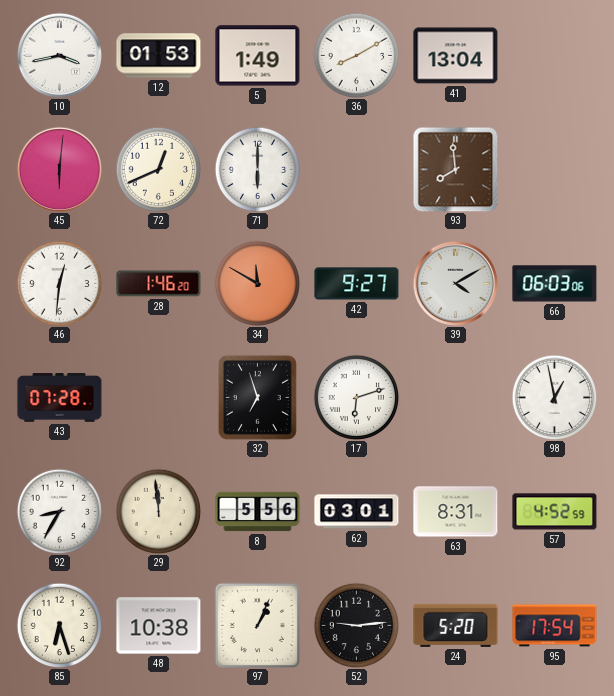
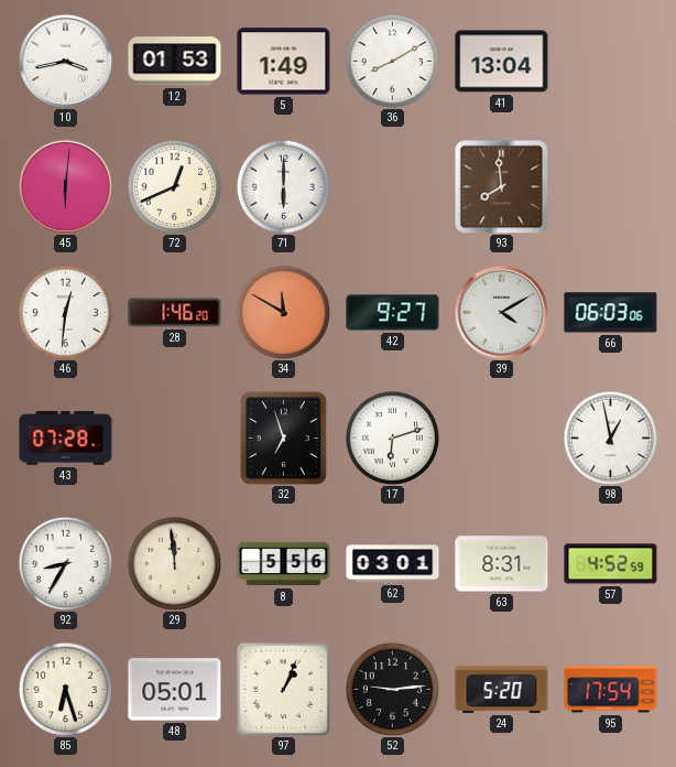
48: 10:38 -> 05:01 (175, 690)
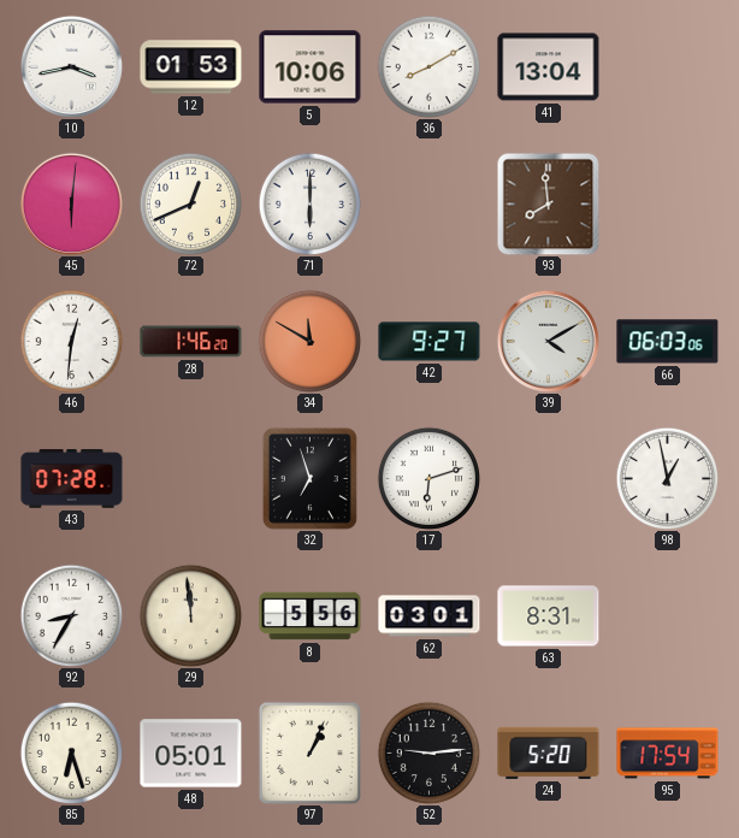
5: 1:49 -> 10:06 (311, 67)
57: 4:52 -> none (611, 564)
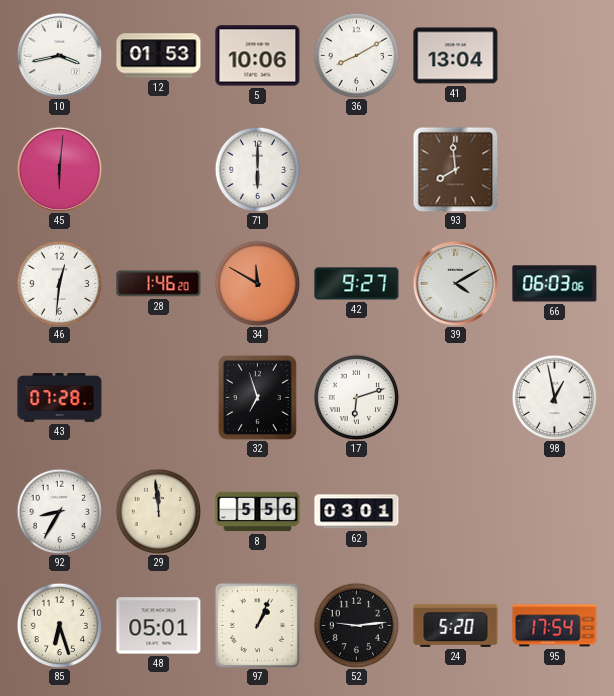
72: 12:41 -> none (190, 203)
63: 8:31 -> none (549, 616)
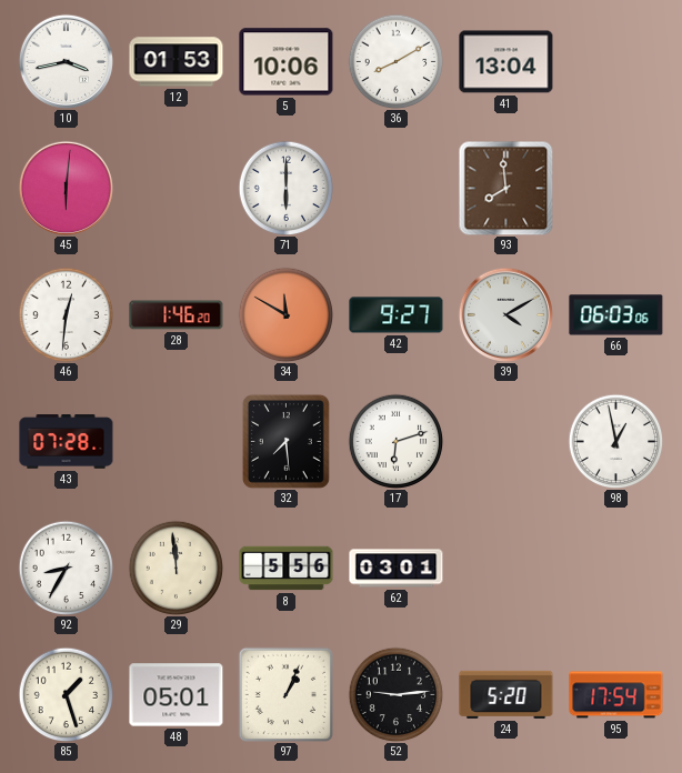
32: 6:57 -> 7:29 (285, 441)
85: 6:27 -> 1:27 (66, 694)
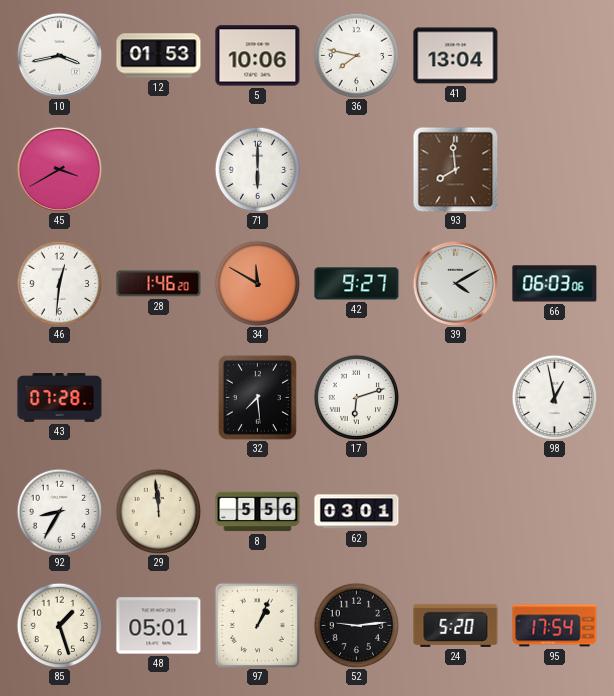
36: 8:10 -> 7:47 (356, 55)
45: 6:01 -> 3:40 (59, 169)
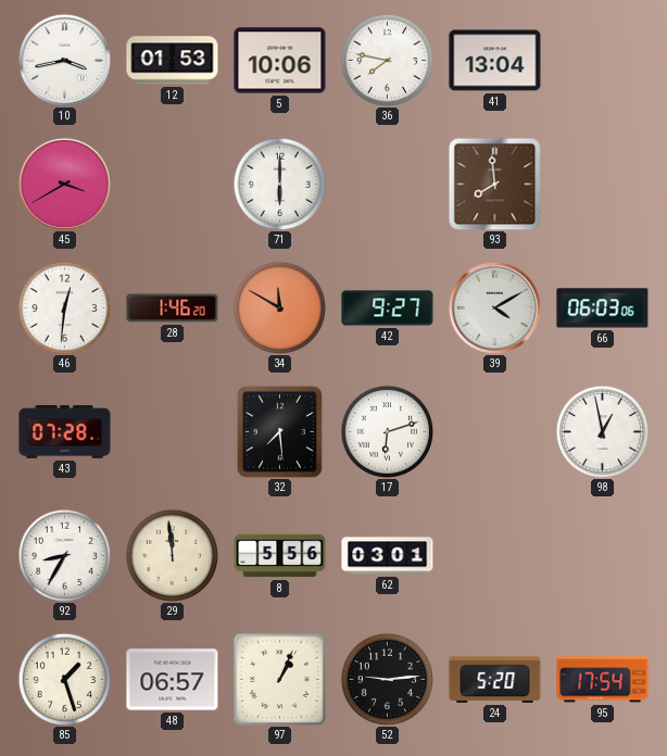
48: 05:01 -> 06:57 (173, 680)
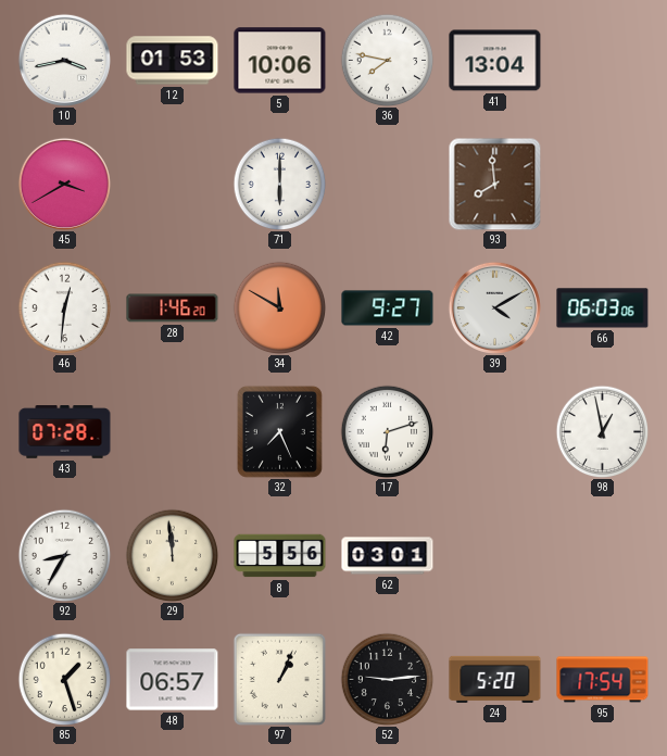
32: 7:29 -> 7:26 (279, 431)
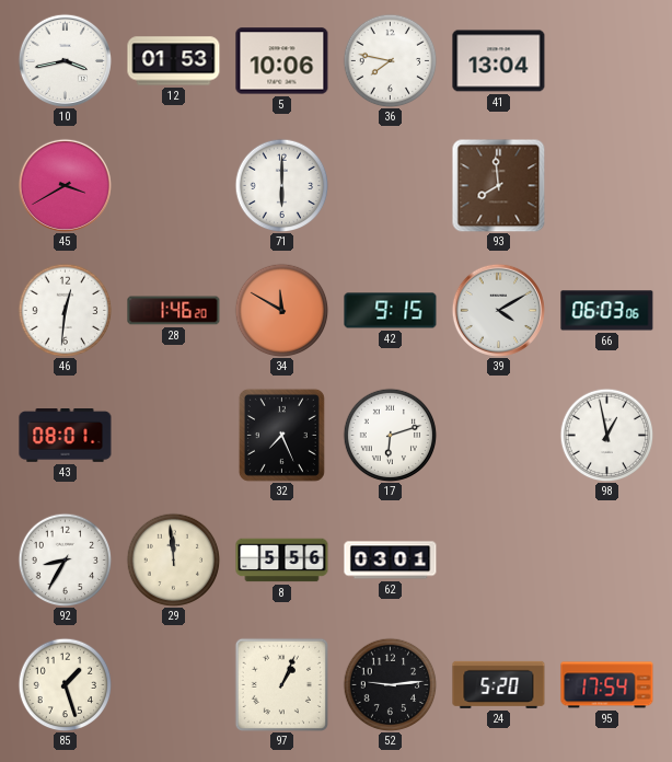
42: 9:27 -> 9:15 (391, 311)
43: 07:28 -> 08:01 (66, 436)
48: 06:57 -> none (173, 680)
